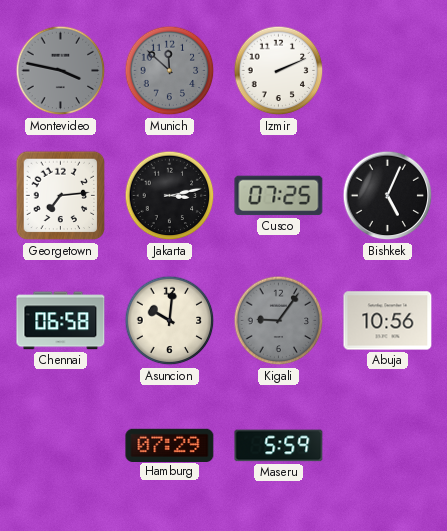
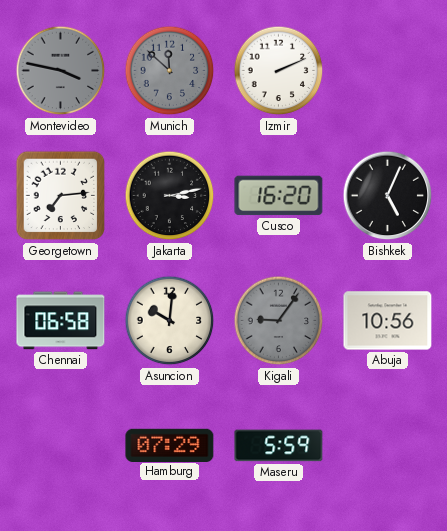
Cusco: 07:25 -> 16:20 (279, 196)
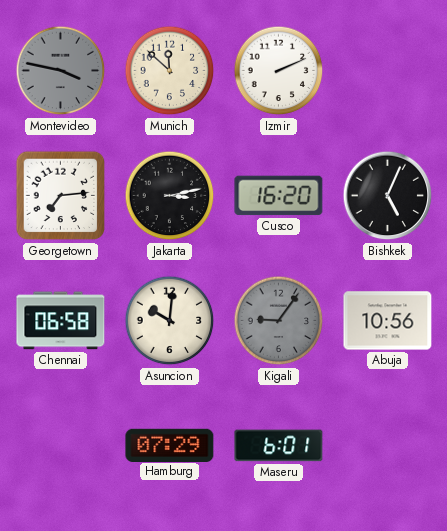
Munich dial: grey -> cream (170, 71)
Maseru: 5:59 -> 6:01 (279, 446)
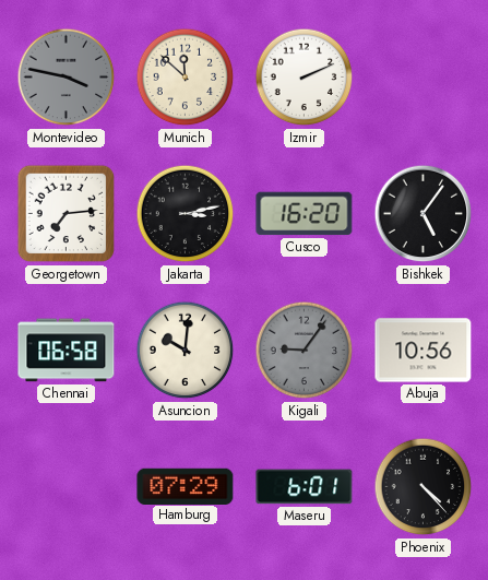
Bishkek: 5:04 -> 5:06 (424, 214)
Phoenix: none -> 4:23 (424, 487)
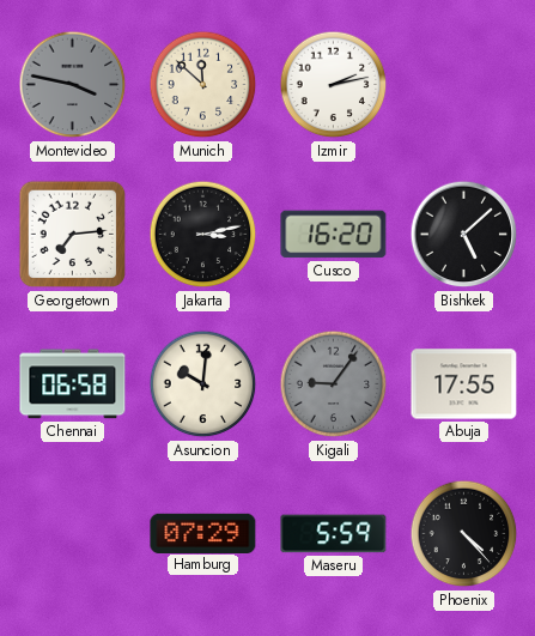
Izmir: 2:11 -> 2:13 (334, 85)
Bishkek: 5:06 -> 5:08 (464, 235)
Abuja: 10:56 -> 17:55 (464, 384)
Maseru: 6:01 -> 5:59 (334, 534)
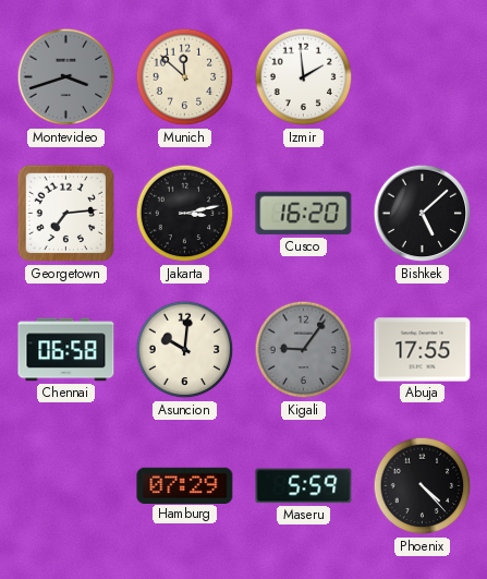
Montevideo: 3:47 -> 3:42 (66, 77)
Izmir: 2:13 -> 1:59 (304, 77)
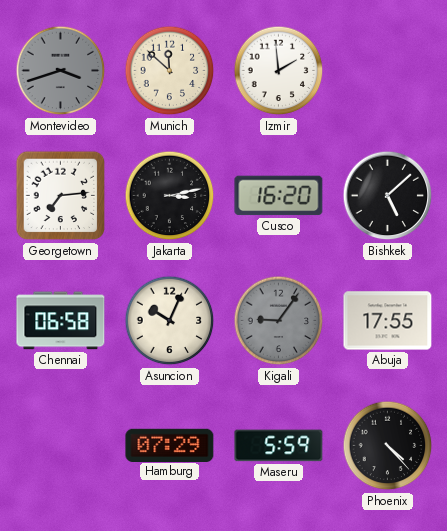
Asuncion: 10:01 -> 10:04 (170, 321)
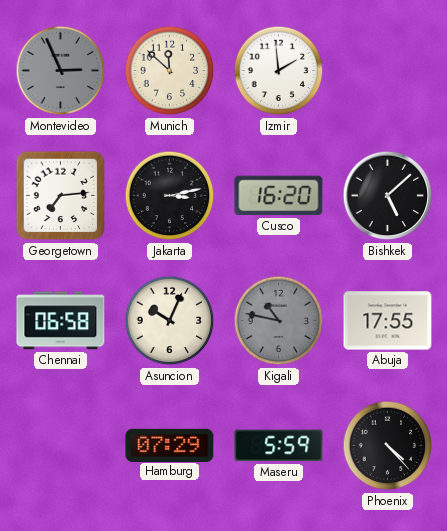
Montevideo: 3:42 -> 2:56 (61, 71)
Kigali: 9:06 -> 10:47 (279, 321)
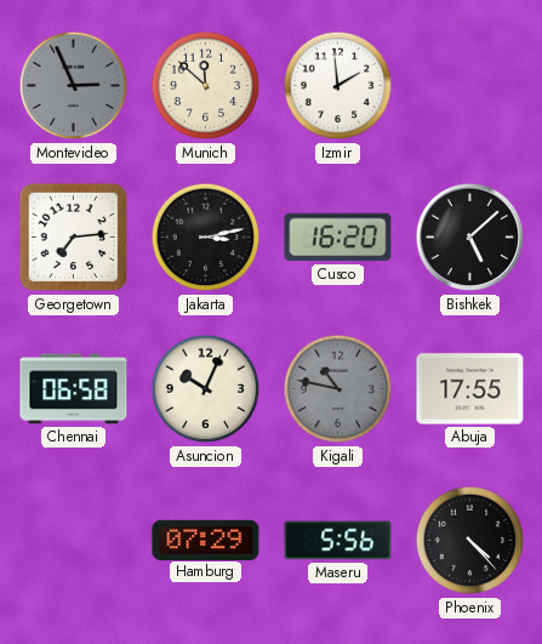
Maseru: 5:59 -> 5:56 (338, 541)
